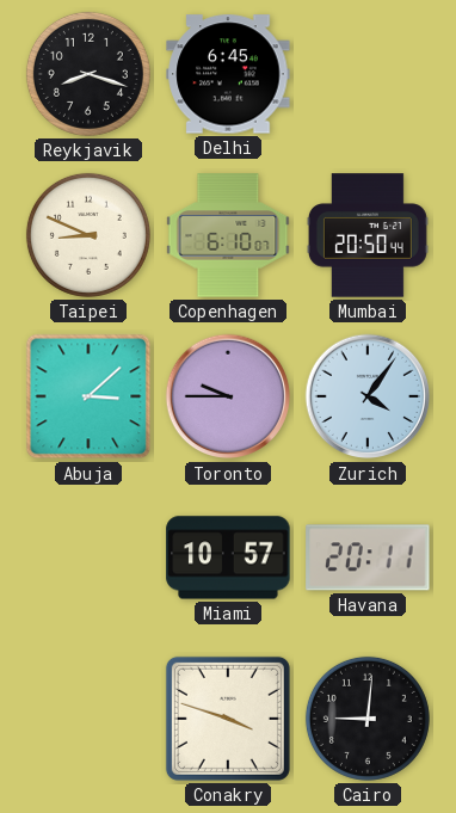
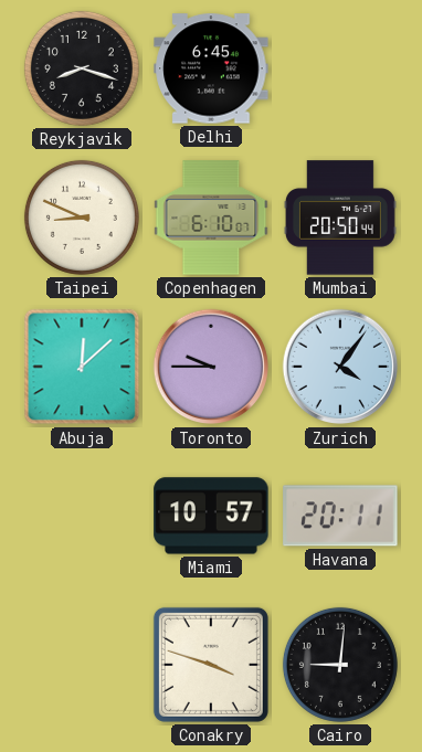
Abuja: 3:08 -> 12:08 (82, 367)
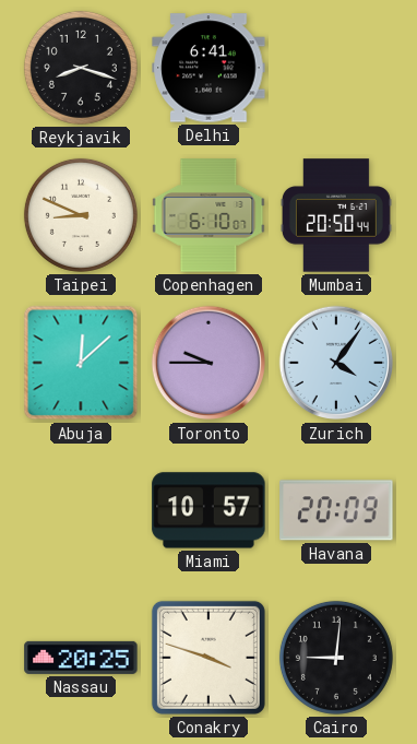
Delhi: 6:45 -> 6:41 (208, 68)
Havana: 20:11 -> 20:09 (336, 510)
Nassau: none -> 20:25 (81, 658)
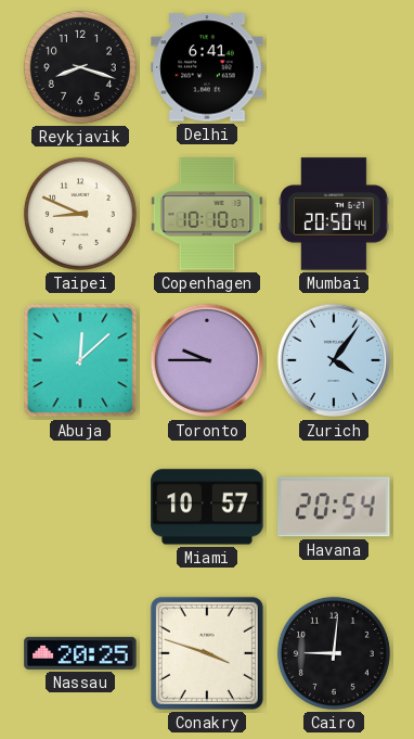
Copenhagen: 6:10 -> 10:10 (207, 214)
Havana: 20:09 -> 20:54 (334, 507)
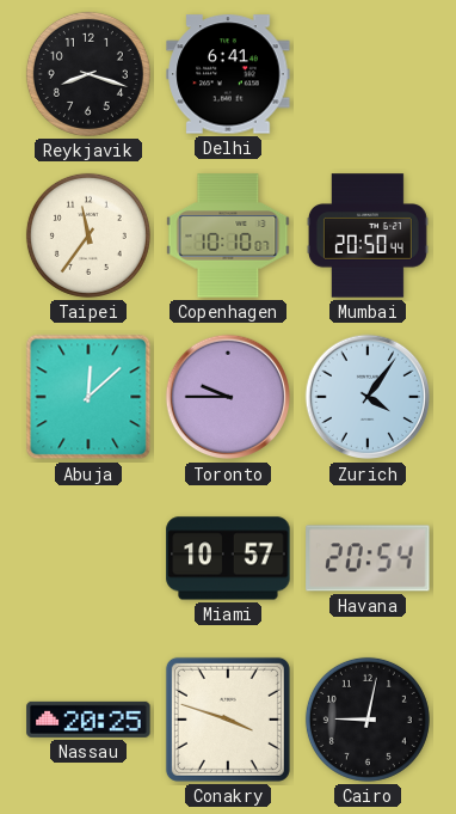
Taipei: 8:49 -> 11:36 (88, 235)
Cairo: 9:01 -> 9:02 (368, 720)
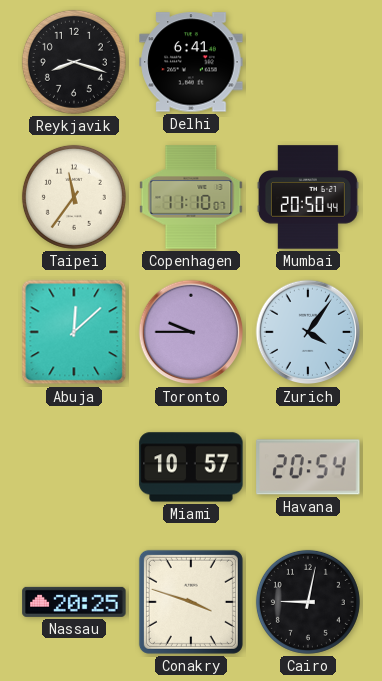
Copenhagen: 10:10 -> 11:10 (191, 197)
